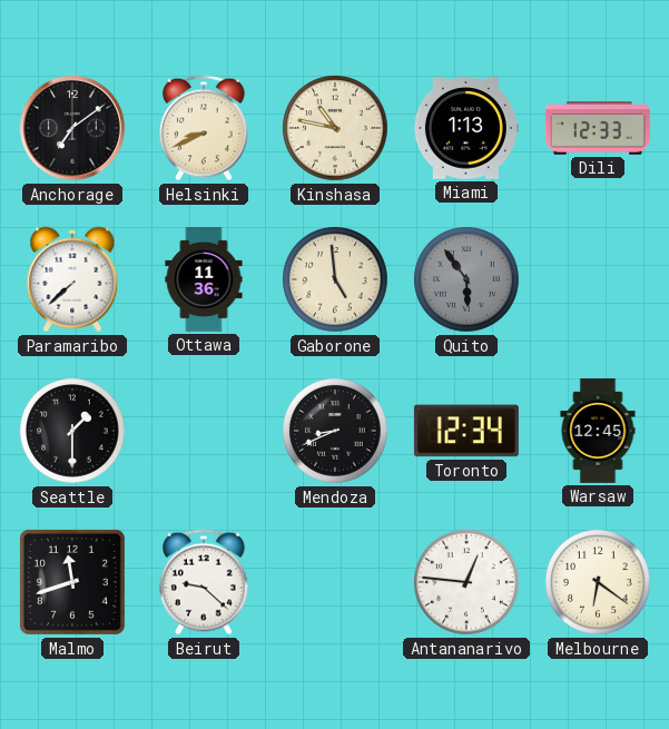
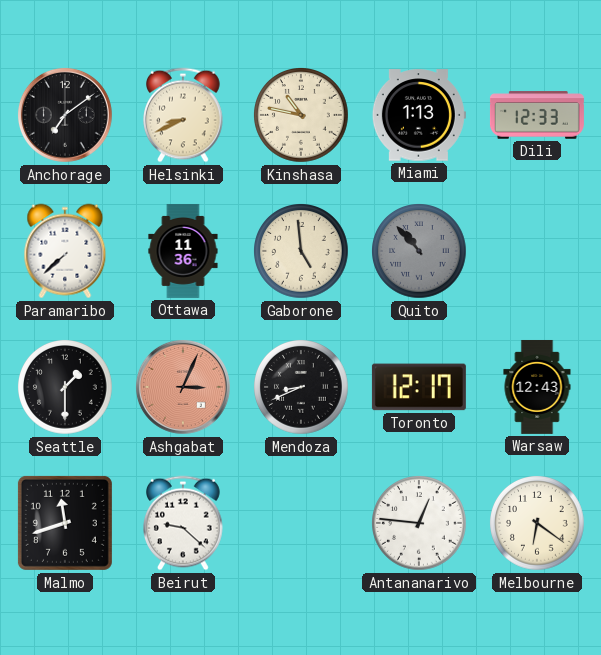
Quito: 5:54 -> 10:53 (419, 252)
Ashgabat: none -> 3:04 (183, 387)
Toronto: 12:34 -> 12:17 (419, 387)
Warsaw: 12:45 -> 12:43 (537, 387)
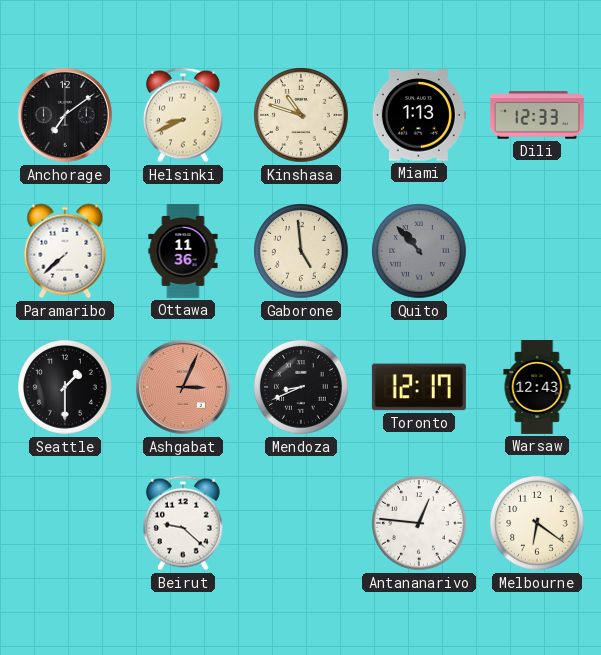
Kinshasa: 10:47 -> 10:48 (301, 116)
Malmo: 11:42 -> none (65, 523)
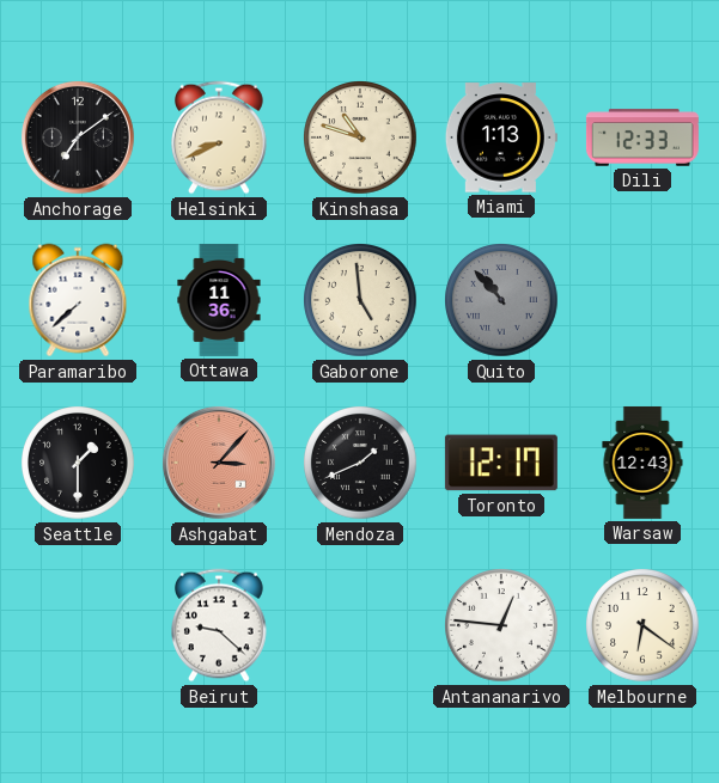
Ashgabat: 3:04 -> 3:07 (219, 463)
Mendoza: 8:41 -> 1:41 (360, 464)
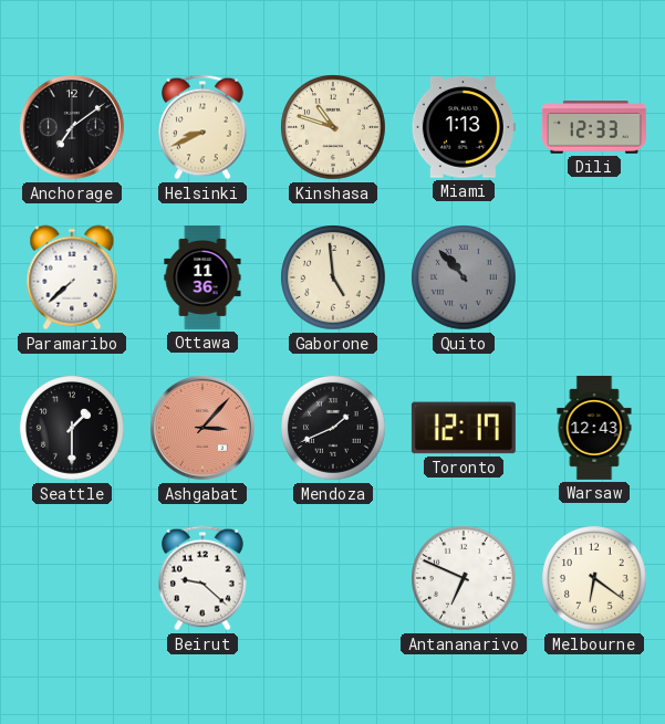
Antananarivo: 12:46 -> 6:49 (464, 579)
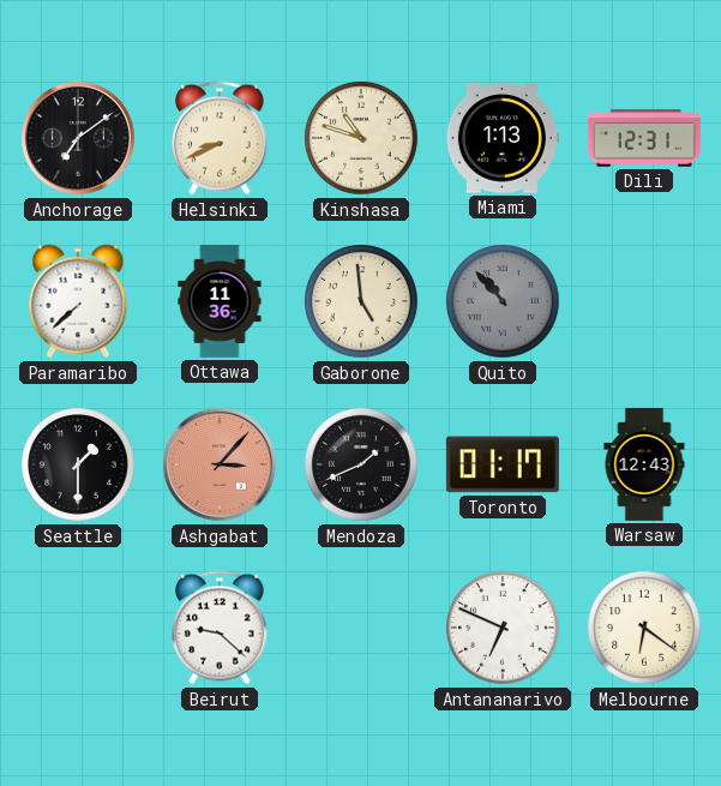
Dili: 12:33 -> 12:31 (644, 138)
Toronto: 12:17 -> 01:17 (503, 464)
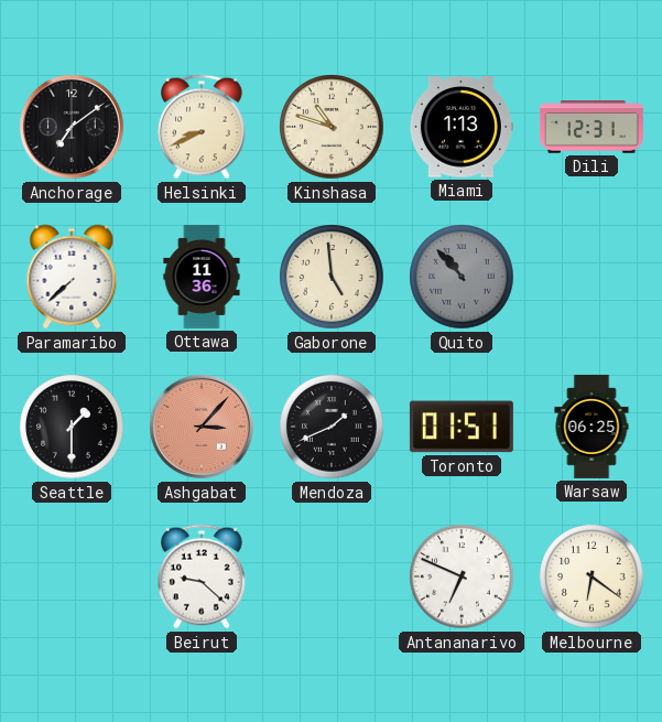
Toronto: 01:17 -> 01:51 (462, 427)
Warsaw: 12:43 -> 06:25 (592, 427)
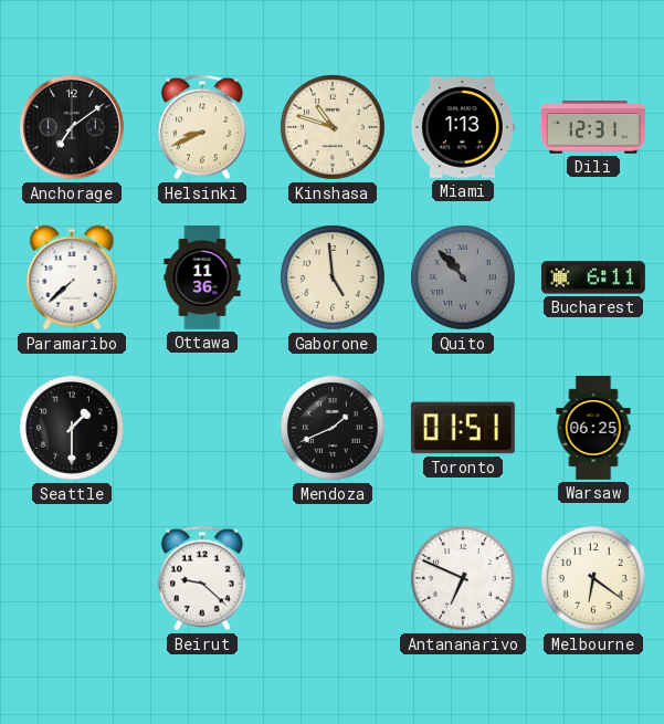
Bucharest: none -> 6:11 (593, 277)
Ashgabat: 3:07 -> none (202, 427)
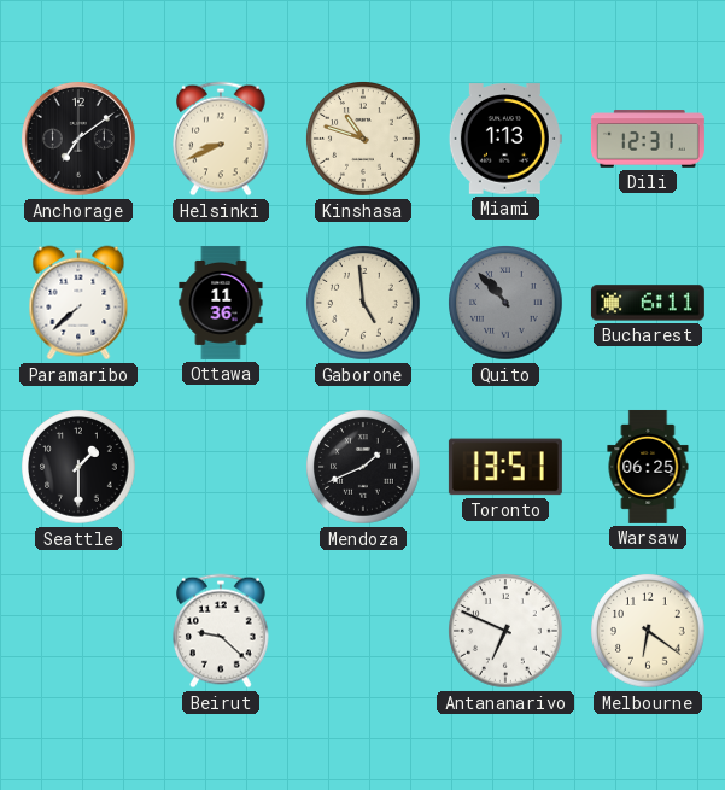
Toronto: 01:51 -> 13:51 (505, 467)
